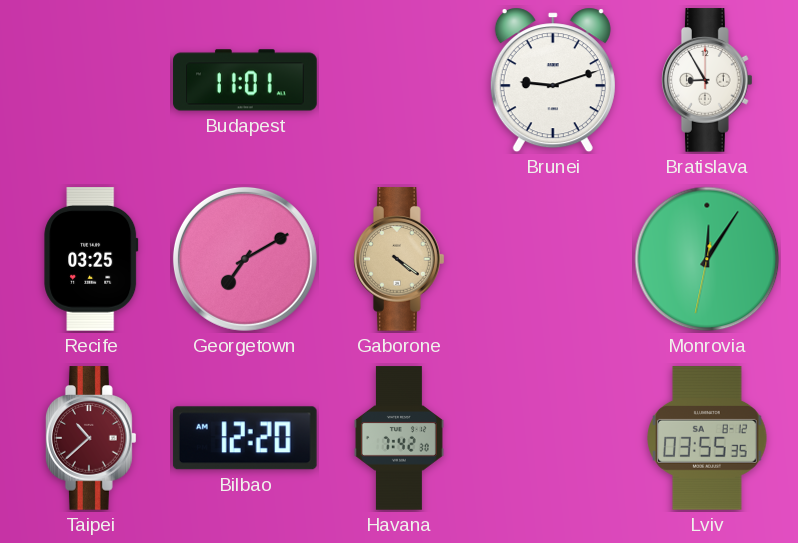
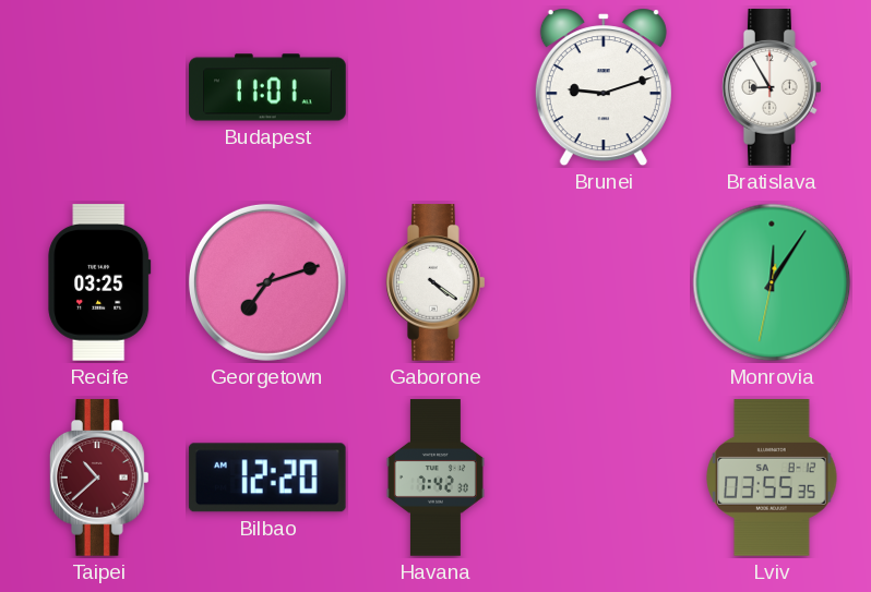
Georgetown: 7:10 -> 7:12 (267, 282)
Gaborone dial: champagne -> white (437, 282)
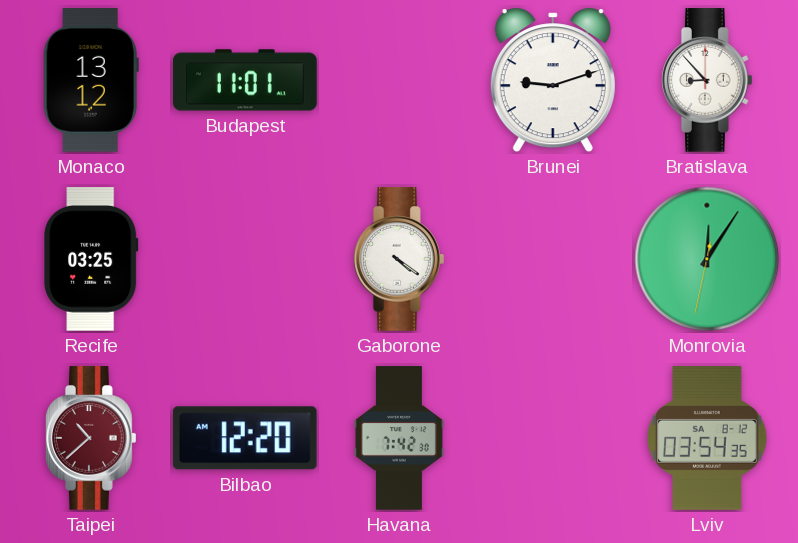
Monaco: none -> 13:12 (91, 80)
Bratislava: 8:55 -> 8:53 (708, 80)
Georgetown: 7:12 -> none (267, 282)
Lviv: 03:55 -> 03:54 (707, 438)
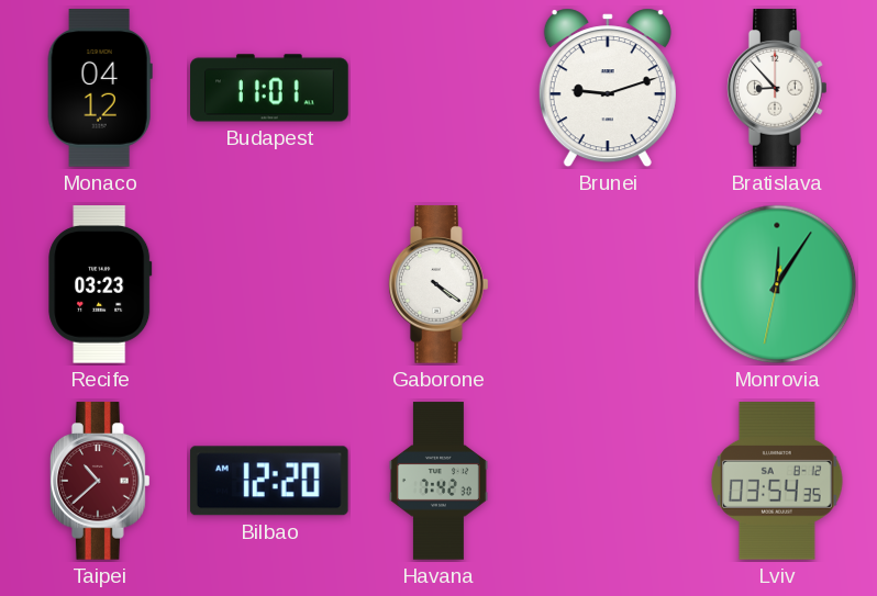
Monaco: 13:12 -> 04:12 (100, 88)
Recife: 03:25 -> 03:23 (100, 284)
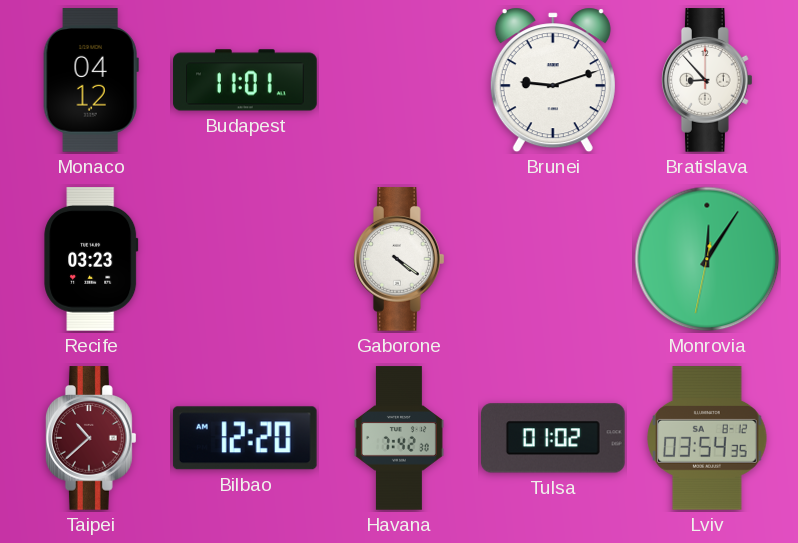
Tulsa: none -> 01:02 (554, 438)
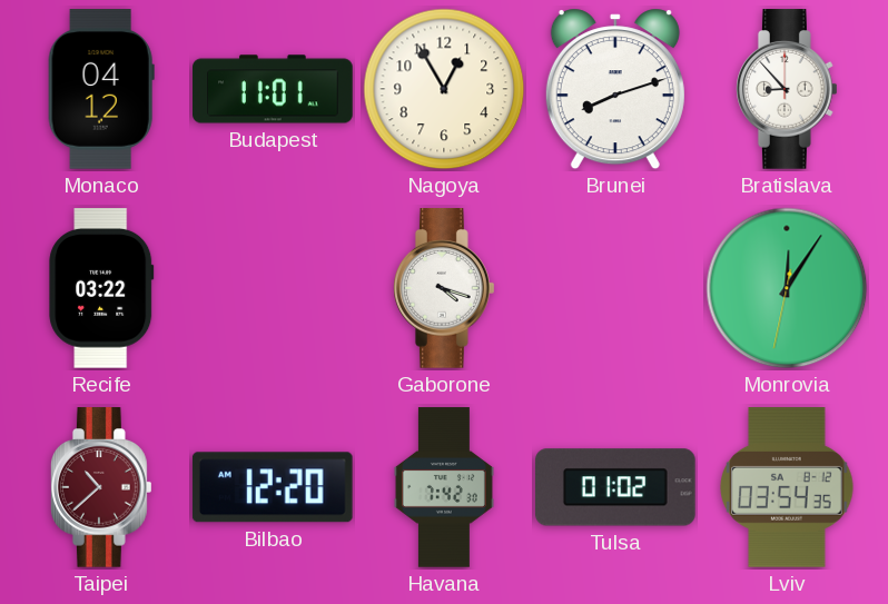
Nagoya: none -> 12:55 (444, 89)
Brunei: 9:12 -> 8:12 (615, 89)
Recife: 03:23 -> 03:22 (101, 288)
Gaborone: 4:21 -> 4:18 (445, 288)
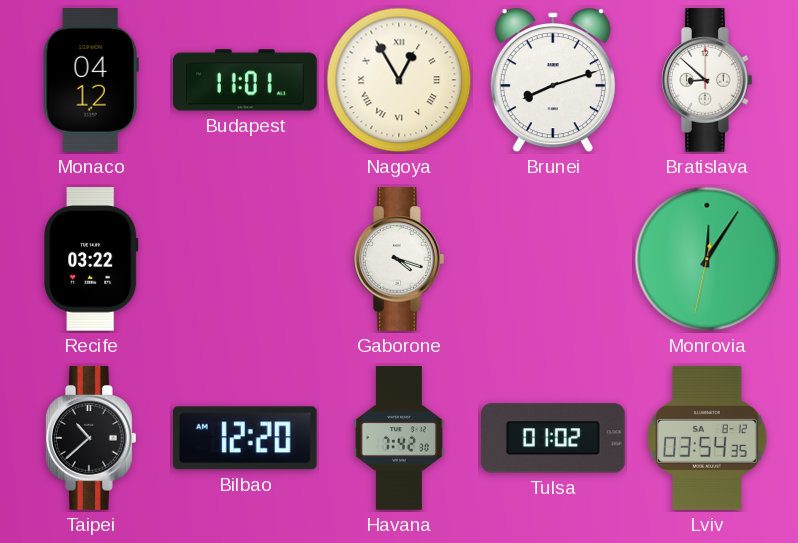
Nagoya numerals: Arabic -> Roman (399, 80)
Bratislava: 8:53 -> 8:52 (708, 80)
Taipei dial: burgundy -> black (92, 438)
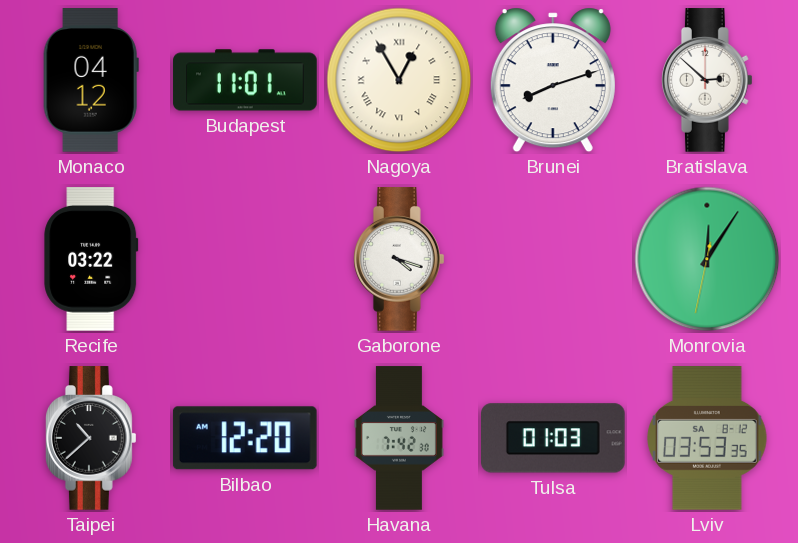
Bratislava: 8:52 -> 2:52 (708, 80)
Tulsa: 01:02 -> 01:03 (554, 438)
Lviv: 03:54 -> 03:53 (707, 438)
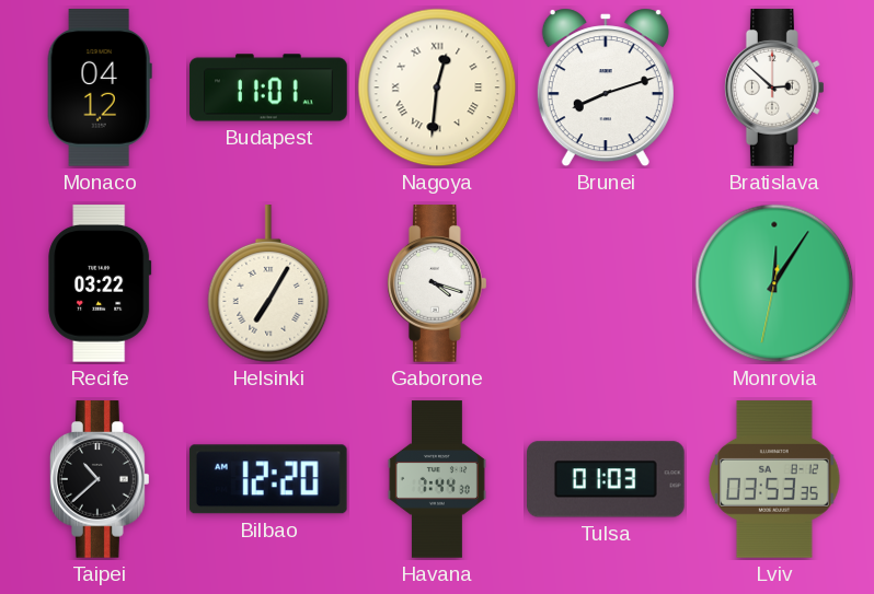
Nagoya: 12:55 -> 12:31 (437, 88)
Helsinki: none -> 7:05 (268, 284)
Havana: 7:42 -> 7:44 (437, 479)
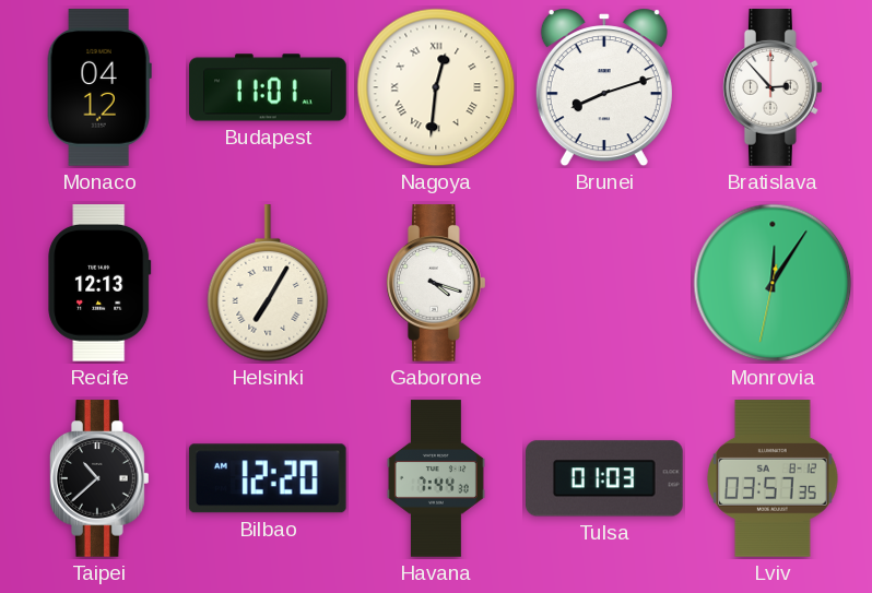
Bratislava: 2:52 -> 2:53 (774, 87)
Recife: 03:22 -> 12:13 (99, 283)
Lviv: 03:53 -> 03:57 (773, 478)
